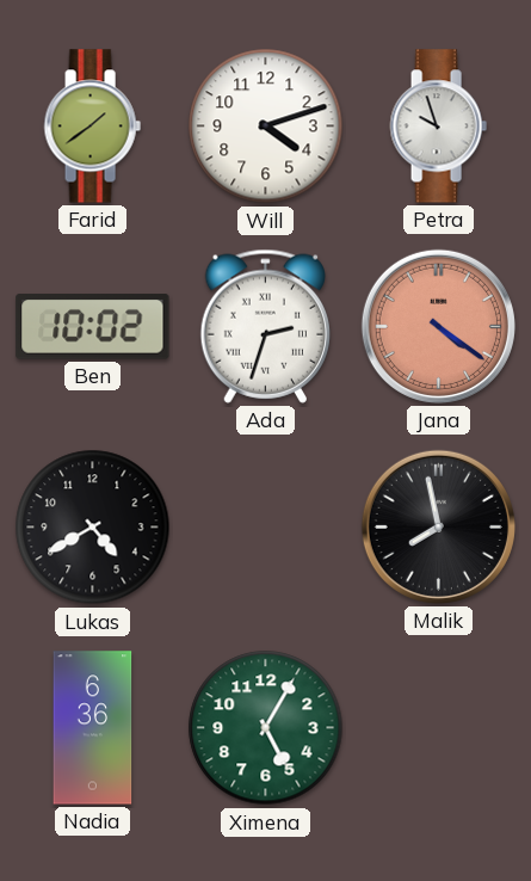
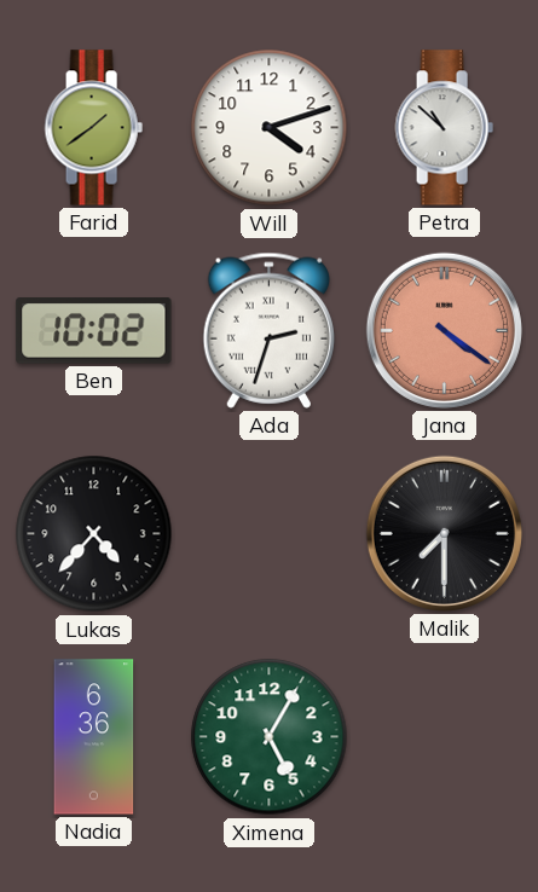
Petra: 9:57 -> 10:52 (444, 128)
Lukas: 4:40 -> 4:37 (94, 534)
Malik: 7:58 -> 7:30 (444, 533)
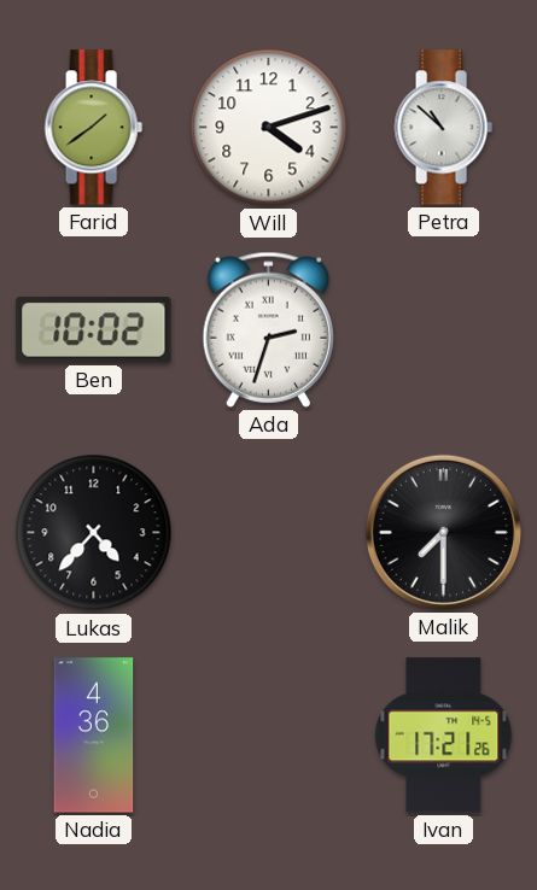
Jana: 4:21 -> none (444, 330)
Nadia: 6:36 -> 4:36 (94, 736)
Ximena: 5:05 -> none (270, 737)
Ivan: none -> 17:21 (444, 736)
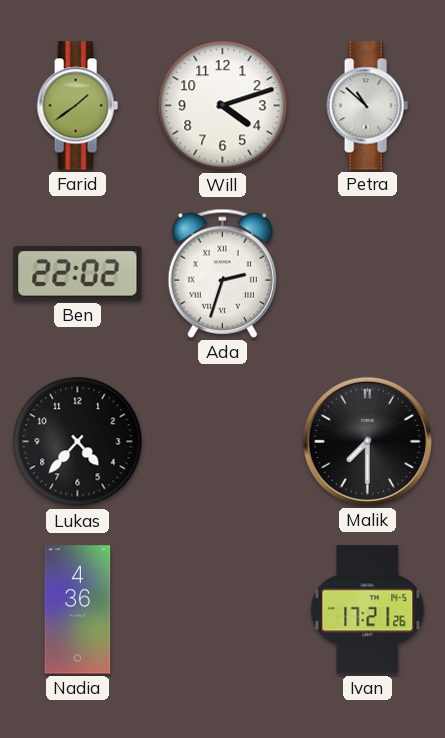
Ben: 10:02 -> 22:02 (78, 274)
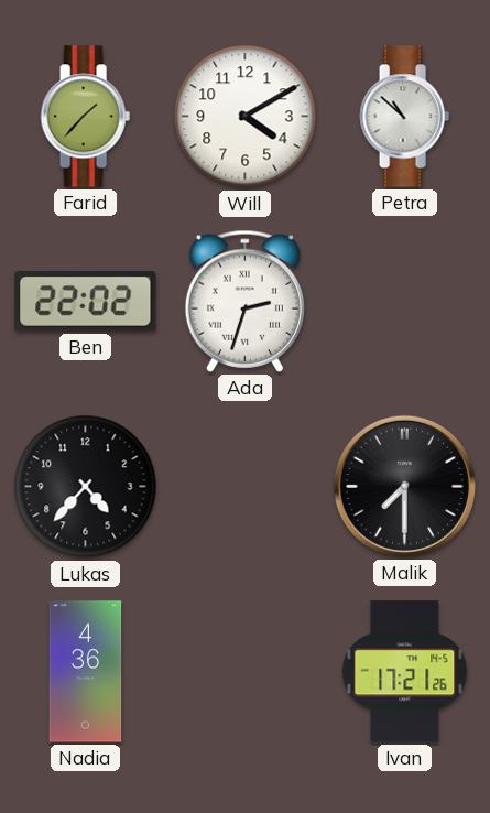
Farid: 1:39 -> 1:37 (85, 117)
Will: 4:12 -> 4:10 (246, 117)
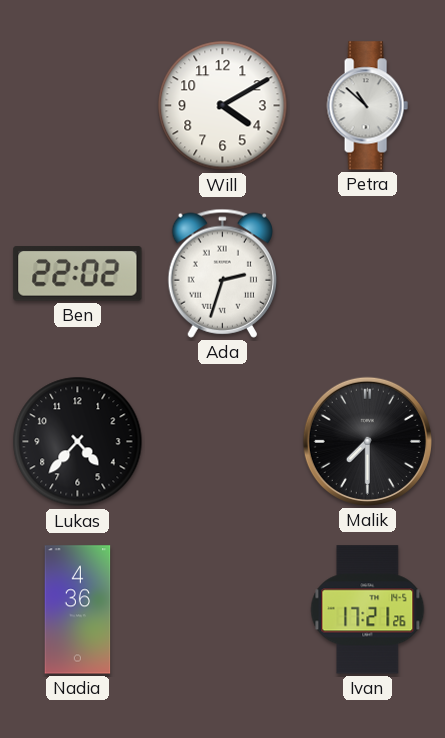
Farid: 1:37 -> none (85, 117)
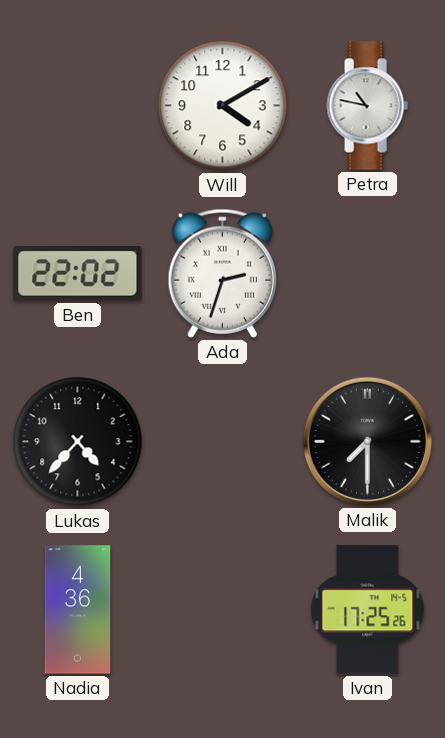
Petra: 10:52 -> 10:47 (367, 106)
Ivan: 17:21 -> 17:25 (368, 610)
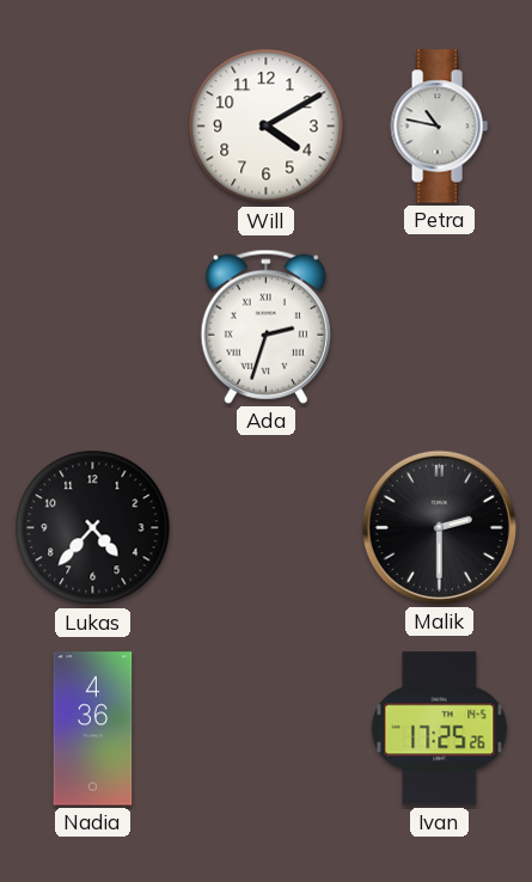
Ben: 22:02 -> none (78, 274)
Malik: 7:30 -> 2:30 (439, 527)
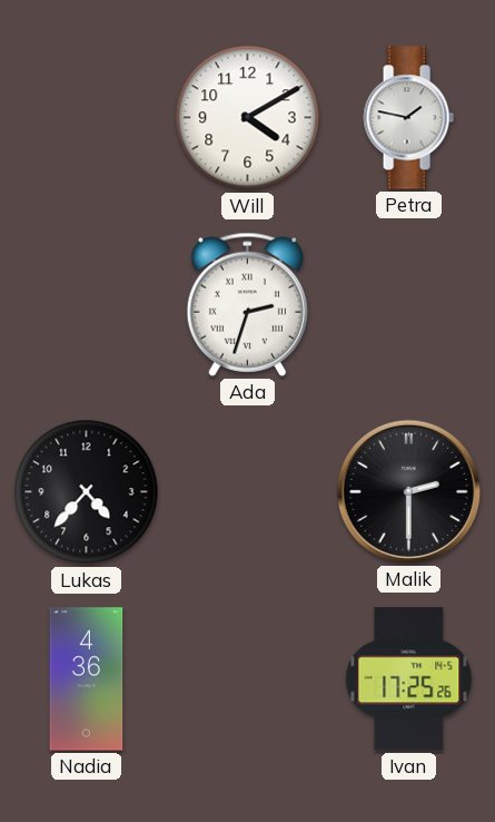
Petra: 10:47 -> 1:47 (408, 118)
